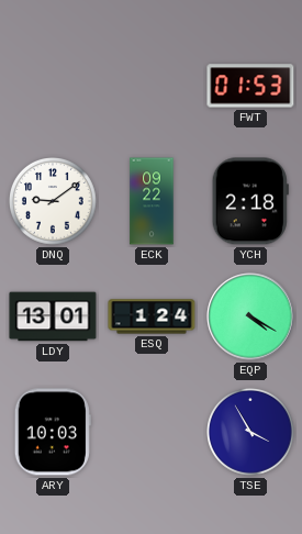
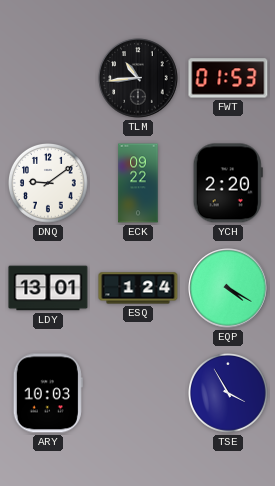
TLM: none -> 10:44 (138, 78)
YCH: 2:18 -> 2:20 (228, 183)
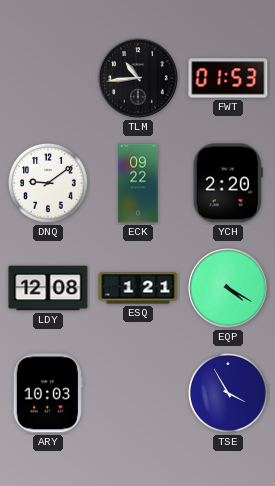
LDY: 13:01 -> 12:08 (48, 288)
ESQ: 1:24 -> 1:21 (138, 288)
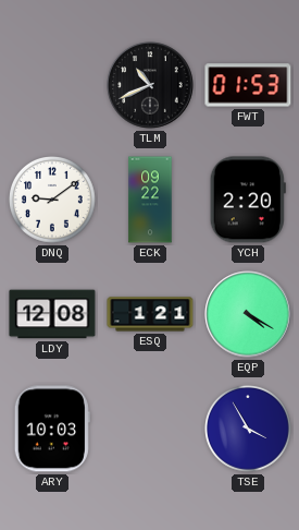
TLM: 10:44 -> 10:41 (150, 85)
